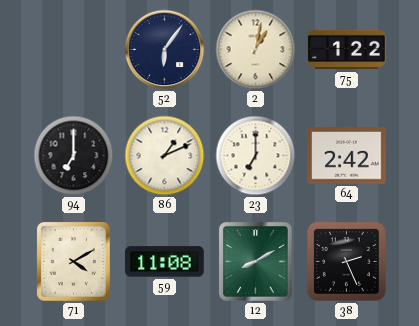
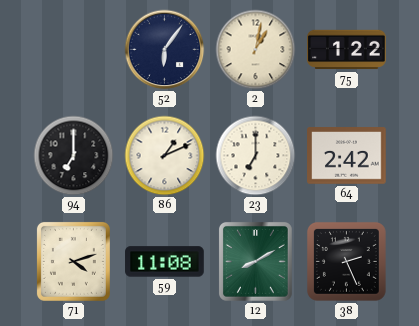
71: 4:10 -> 4:12 (73, 261)
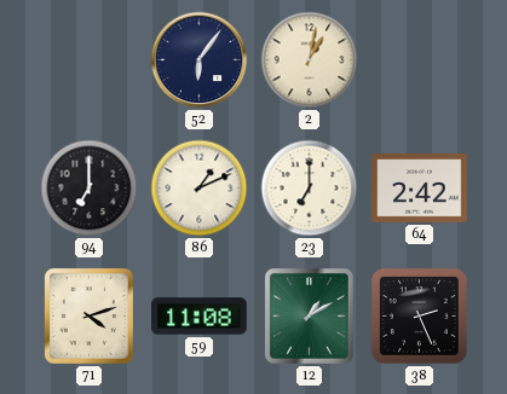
75: 1:22 -> none (347, 50)
12: 8:10 -> 1:10 (309, 315)
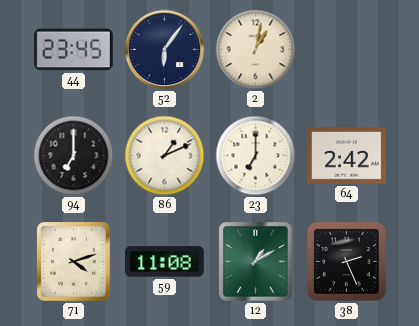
44: none -> 23:45 (74, 50)
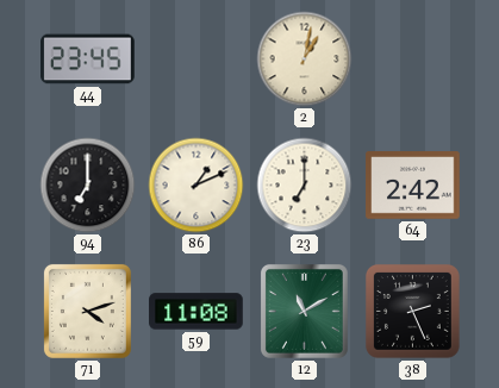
52: 6:06 -> none (165, 50)
12: 1:10 -> 11:10 (304, 311)
